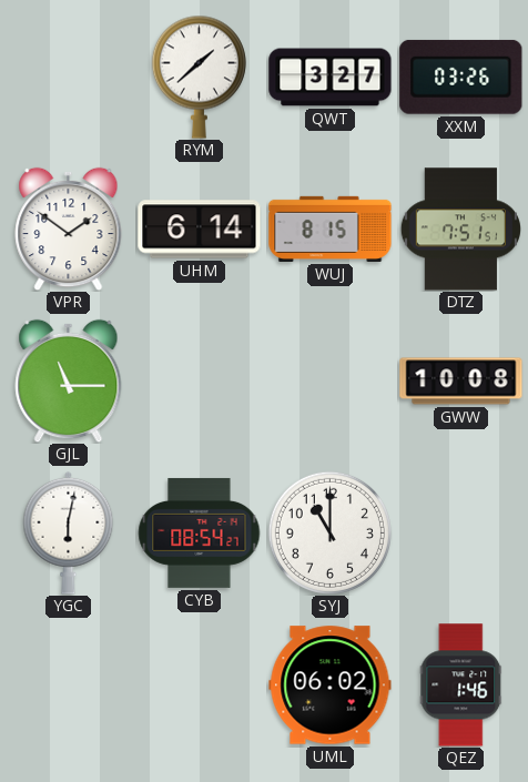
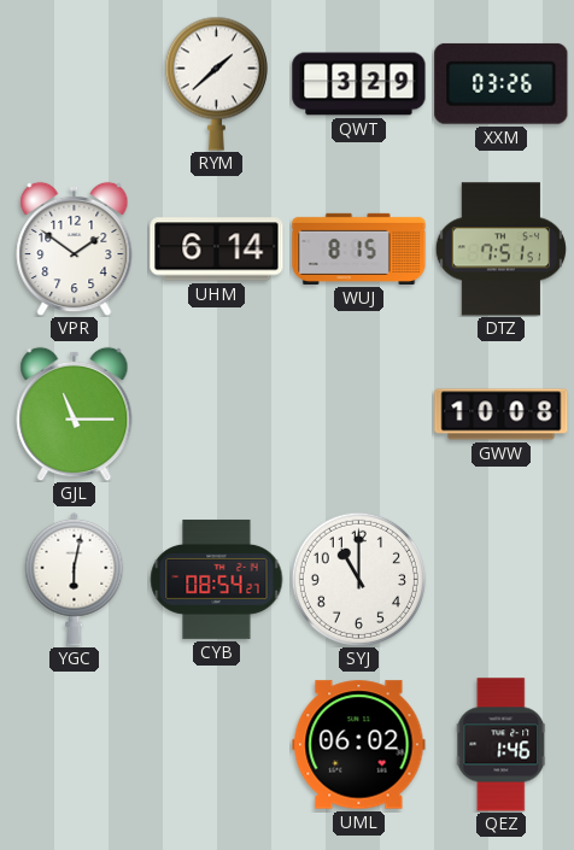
QWT: 3:27 -> 3:29 (359, 84)
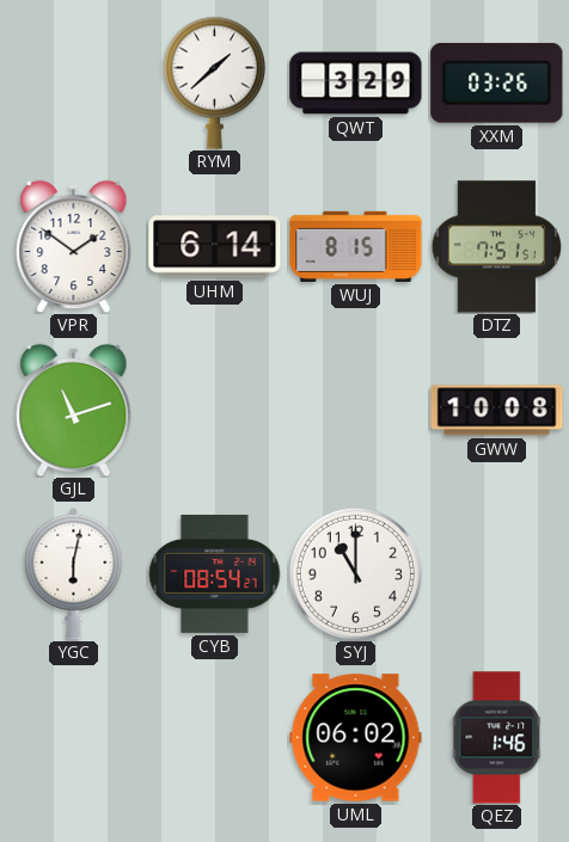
GJL: 11:15 -> 11:12 (74, 410)
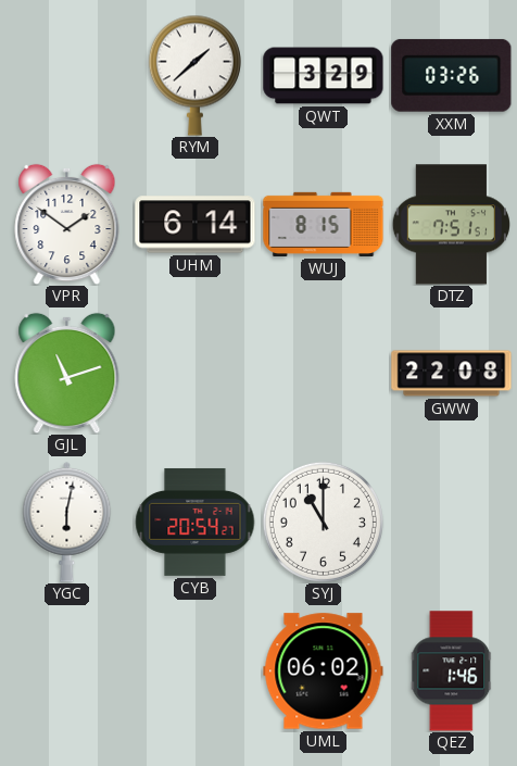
GWW: 10:08 -> 22:08 (452, 374)
CYB: 08:54 -> 20:54 (196, 522)
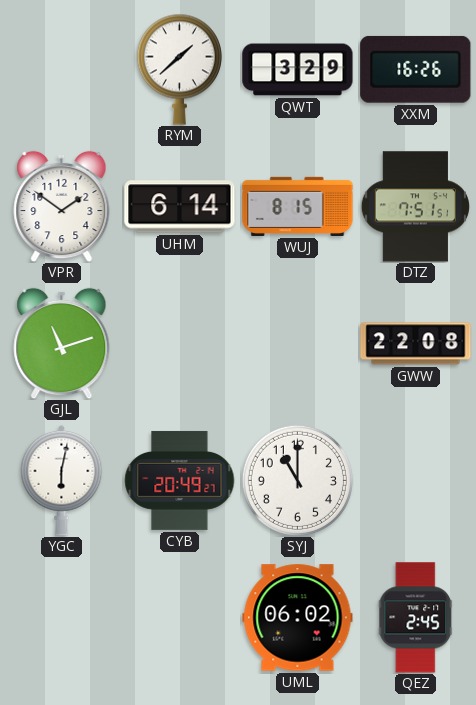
XXM: 03:26 -> 16:26 (416, 69)
CYB: 20:54 -> 20:49 (180, 480)
QEZ: 1:46 -> 2:45 (416, 618)
